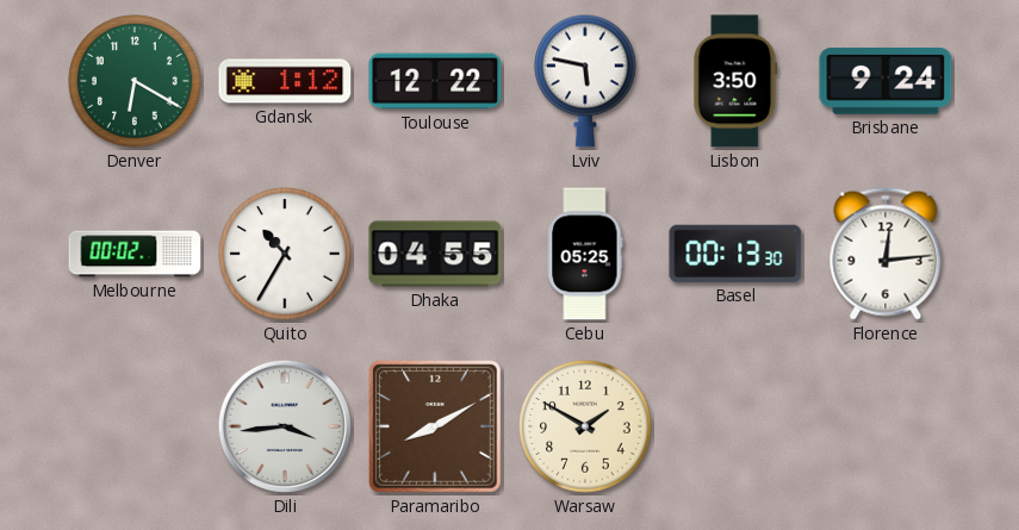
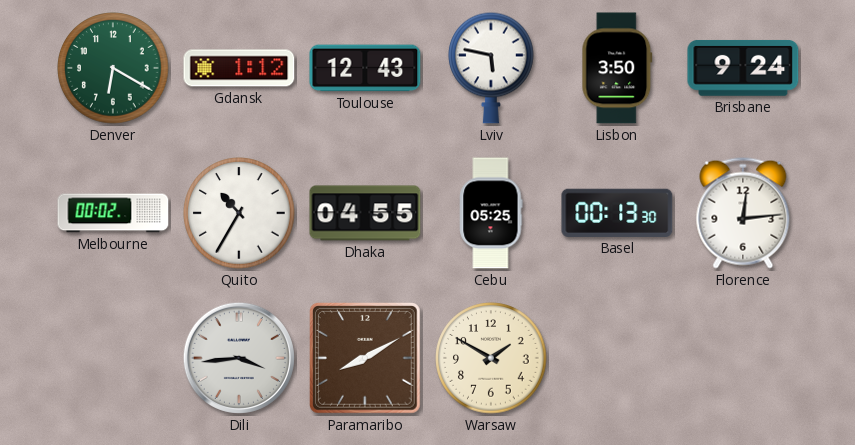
Toulouse: 12:22 -> 12:43 (365, 68)
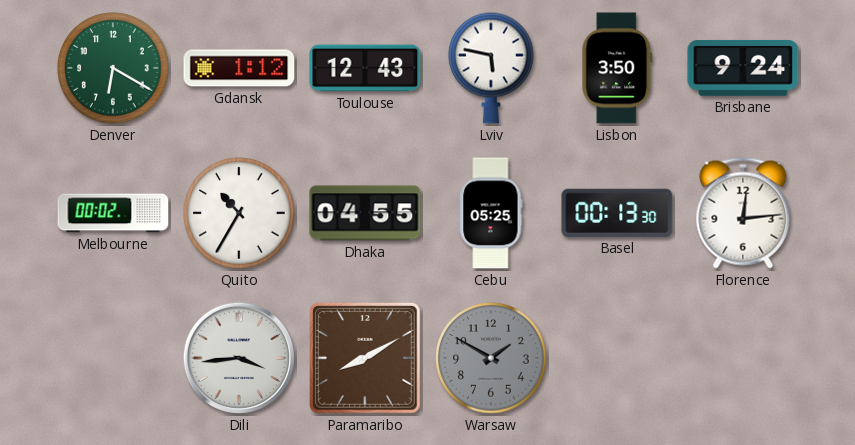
Warsaw dial: cream -> grey (491, 358)
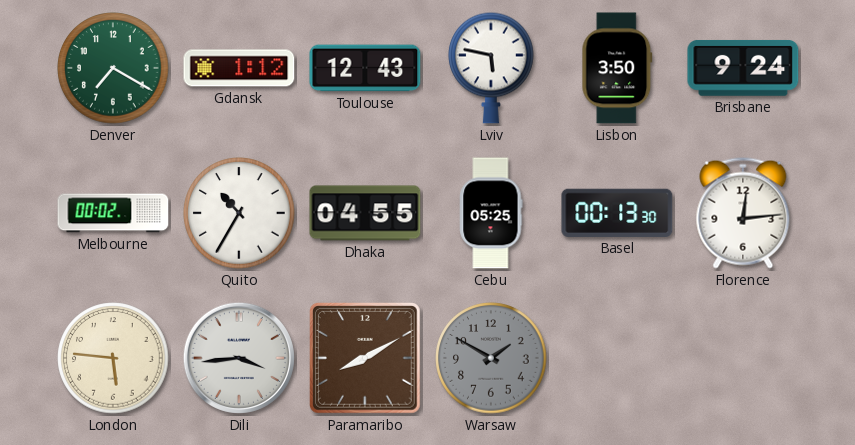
Denver: 6:20 -> 7:20 (113, 68)
London: none -> 5:46 (113, 358)
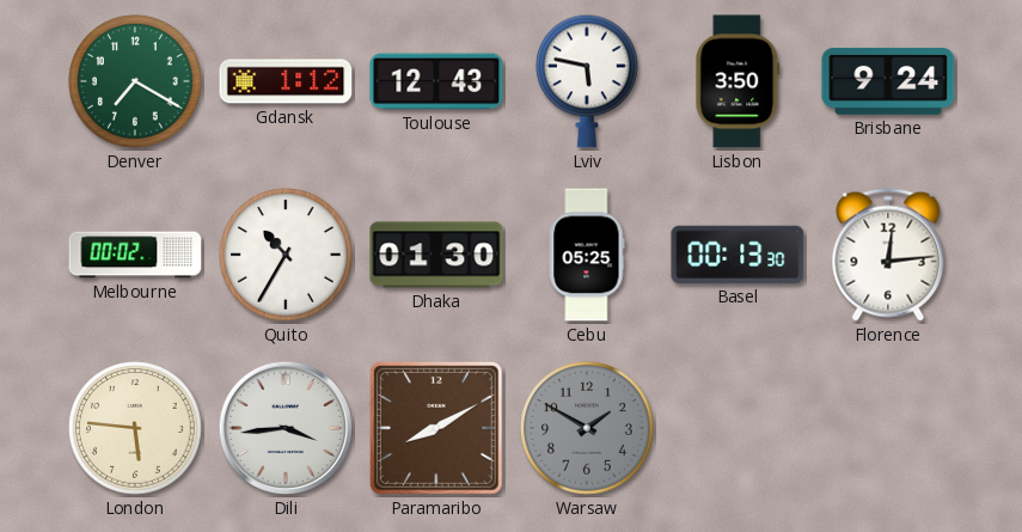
Dhaka: 04:55 -> 01:30 (436, 255)
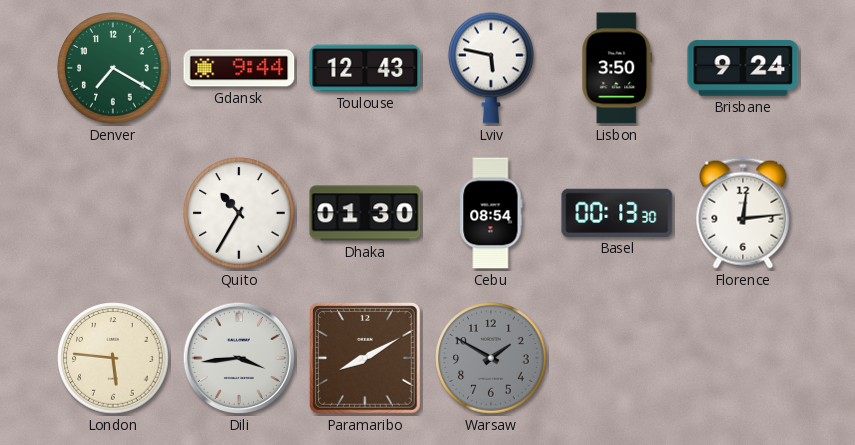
Gdansk: 1:12 -> 9:44 (239, 68)
Melbourne: 00:02 -> none (135, 255)
Cebu: 05:25 -> 08:54 (491, 213)
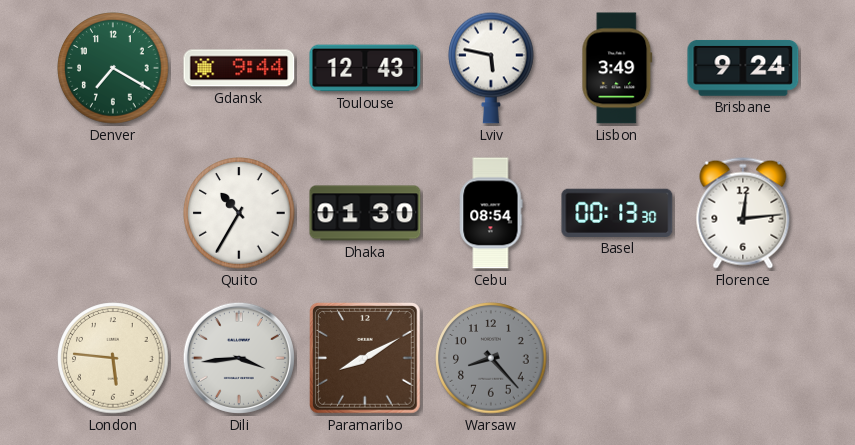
Lisbon: 3:50 -> 3:49 (617, 68)
Warsaw: 1:50 -> 8:23 (491, 358)
